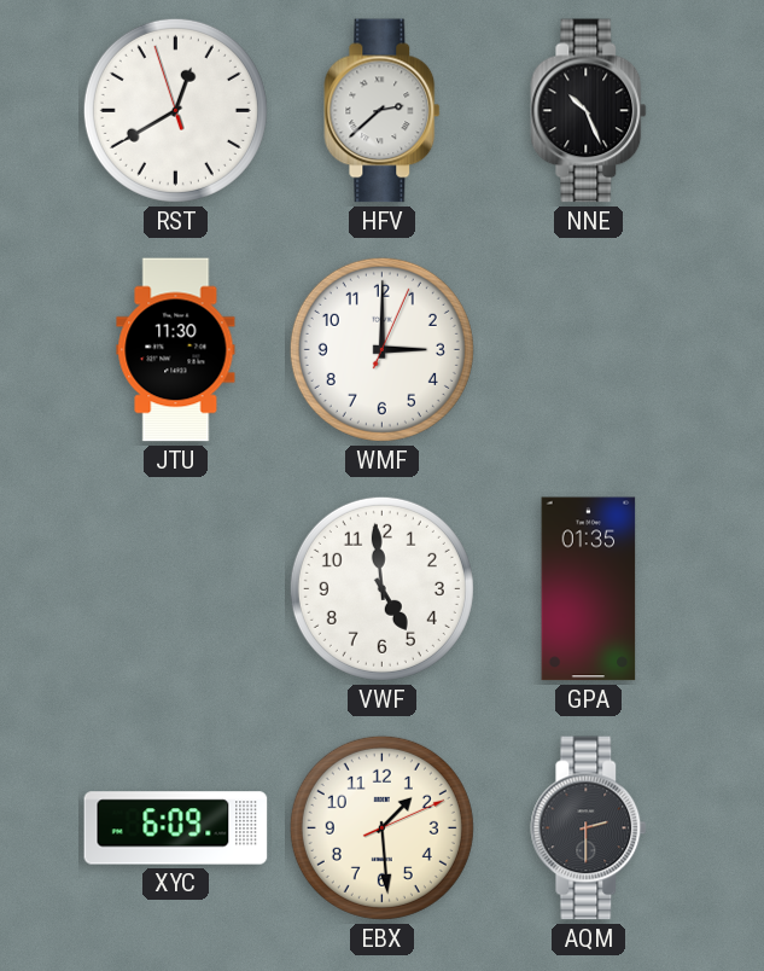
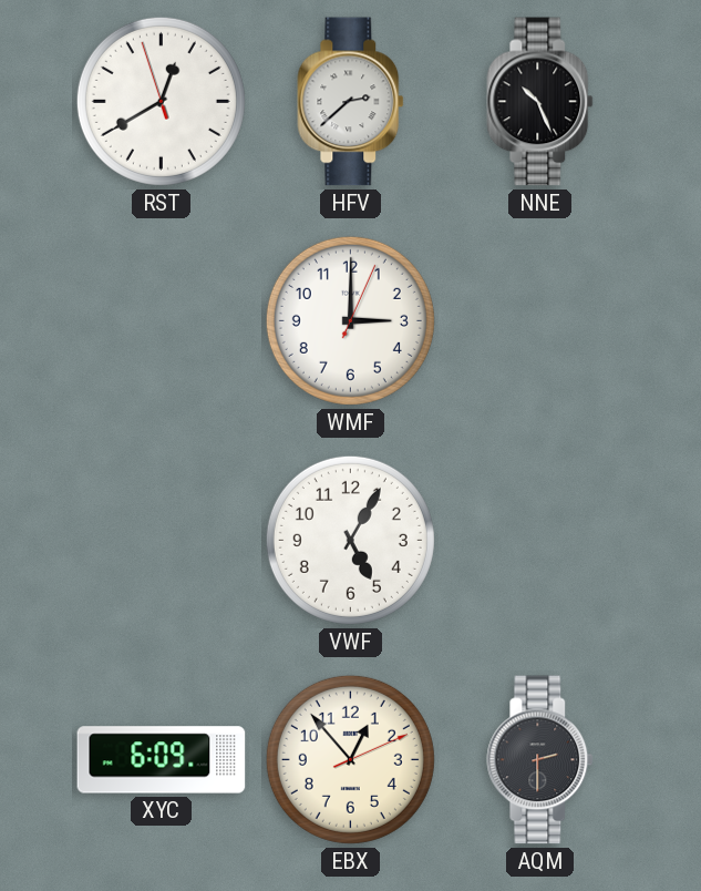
JTU: 11:30 -> none (176, 350)
VWF: 4:59 -> 5:05 (350, 540)
GPA: 01:35 -> none (589, 589)
EBX: 1:29 -> 12:53 (350, 759)
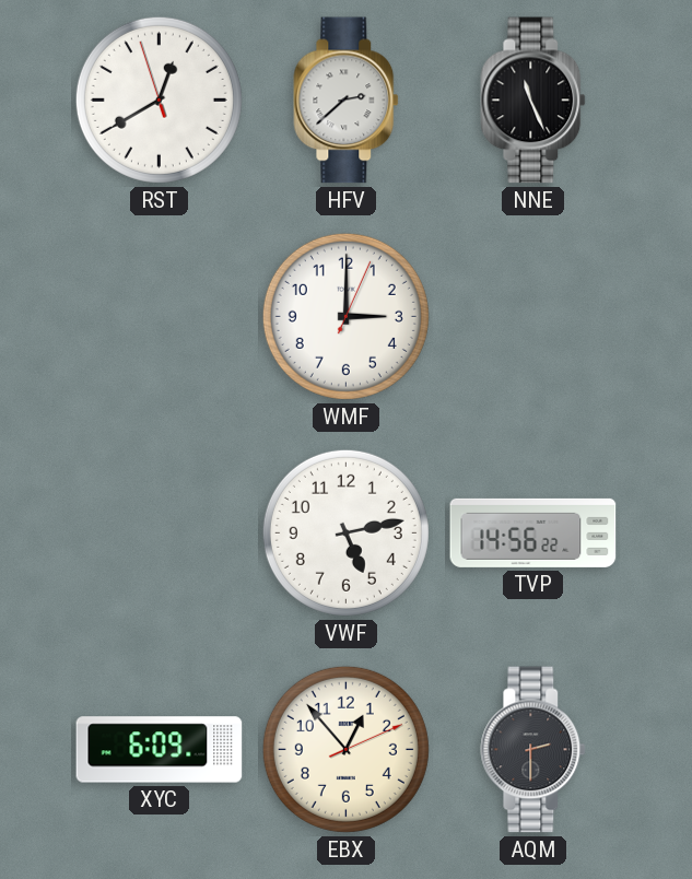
NNE: 10:26 -> 11:26 (533, 101)
VWF: 5:05 -> 5:13 (345, 532)
TVP: none -> 14:56 (533, 532)
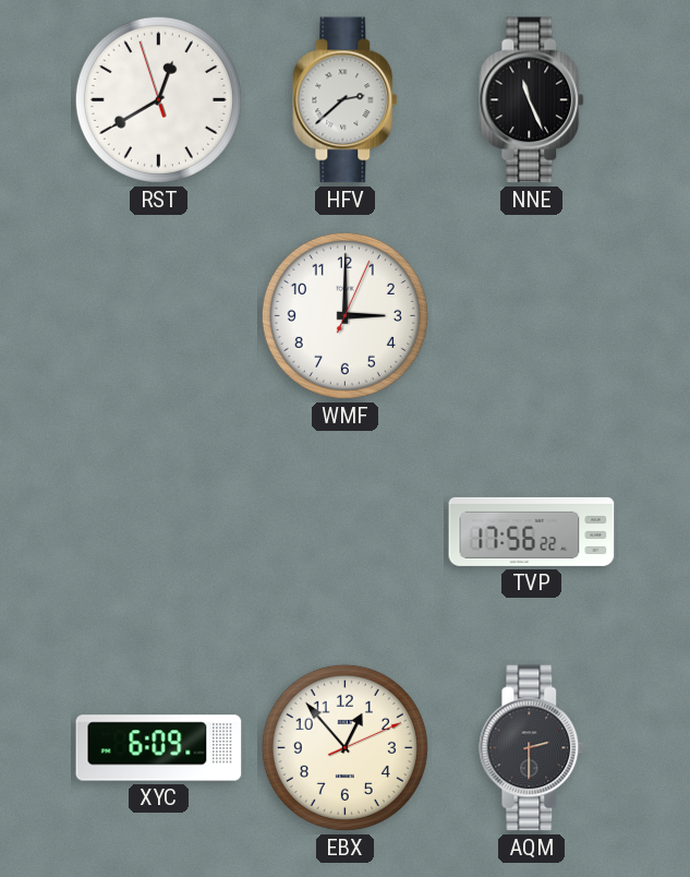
VWF: 5:13 -> none (345, 532)
TVP: 14:56 -> 17:56 (532, 531)
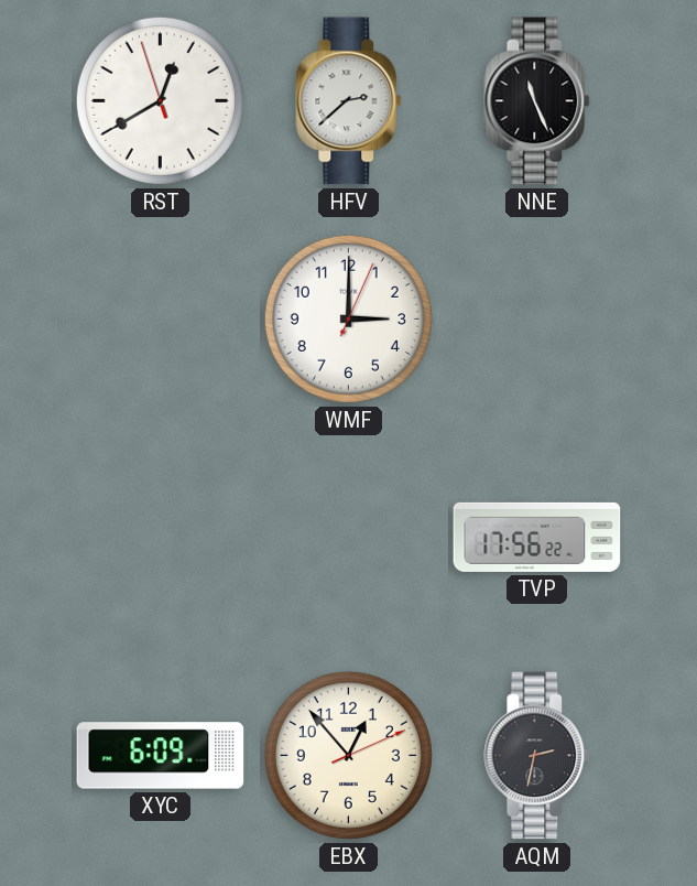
AQM: 2:30 -> 2:32 (537, 756)
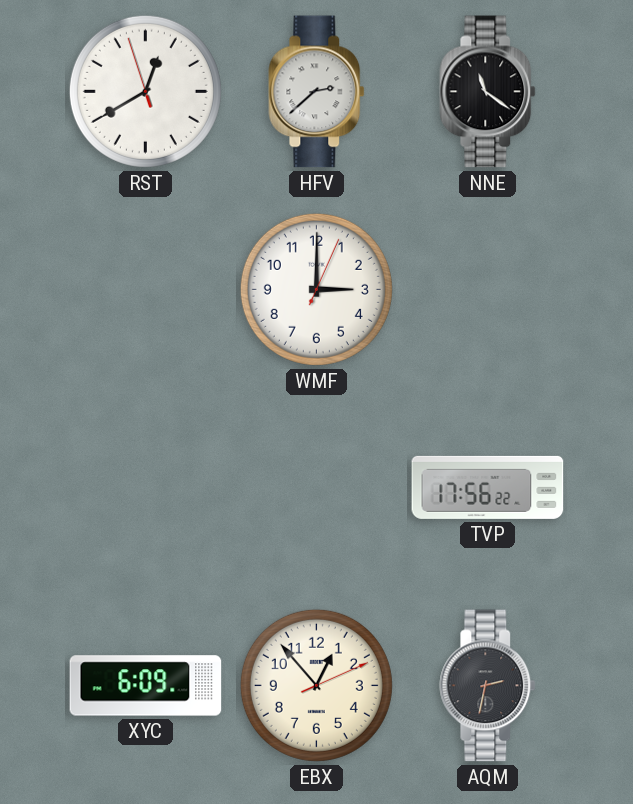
NNE: 11:26 -> 11:21 (488, 92)
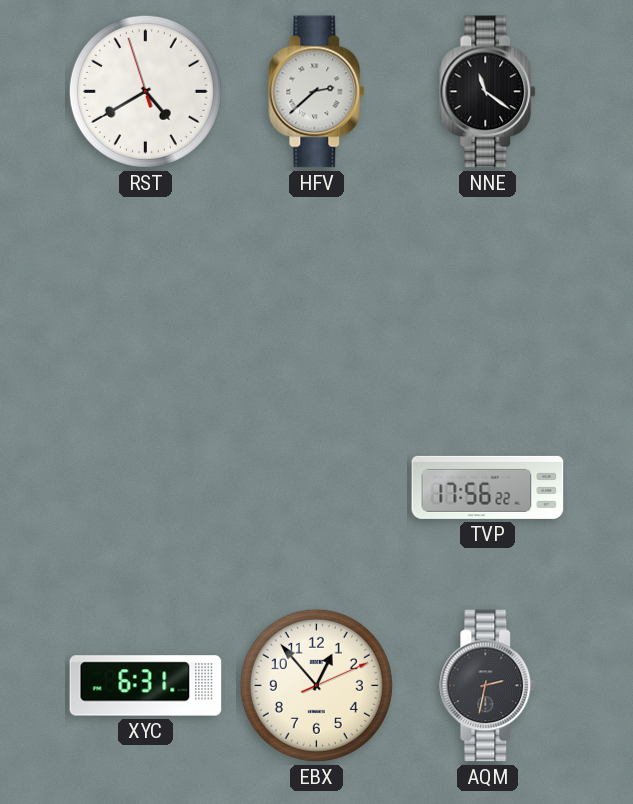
RST: 12:39 -> 4:39 (145, 91)
WMF: 3:00 -> none (316, 289)
XYC: 6:09 -> 6:31 (146, 686)
